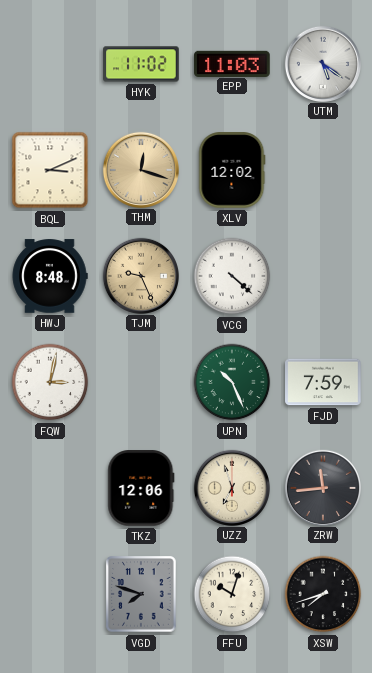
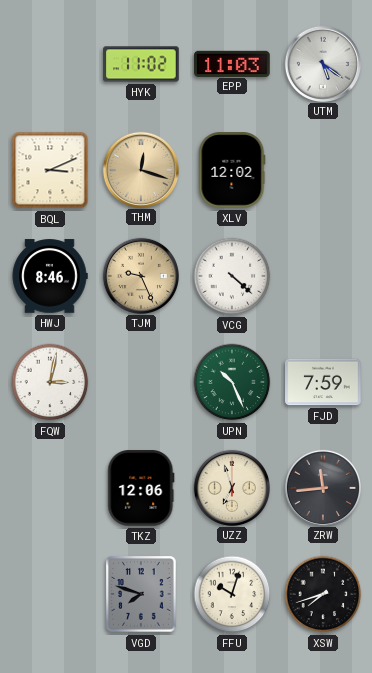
HWJ: 8:48 -> 8:46 (50, 276)
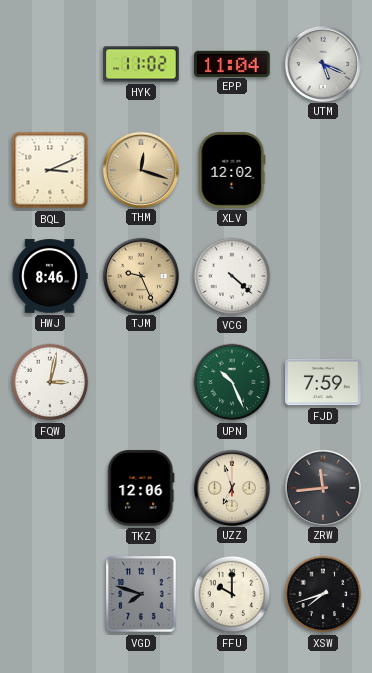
EPP: 11:03 -> 11:04 (232, 63)
UTM: 5:21 -> 5:19 (322, 63)
FFU: 10:03 -> 10:00 (232, 594)
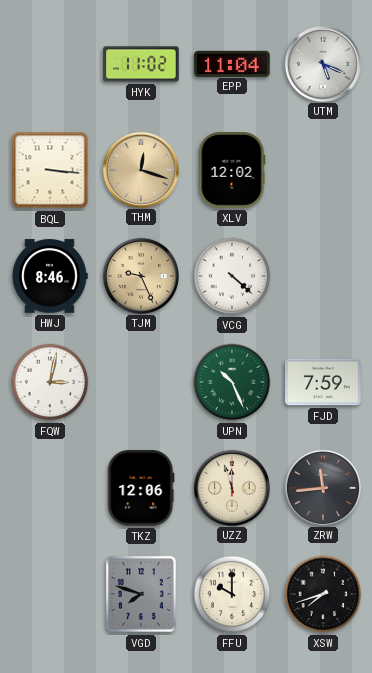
BQL: 3:11 -> 3:16 (50, 170)
UZZ: 6:57 -> 11:57 (231, 487)
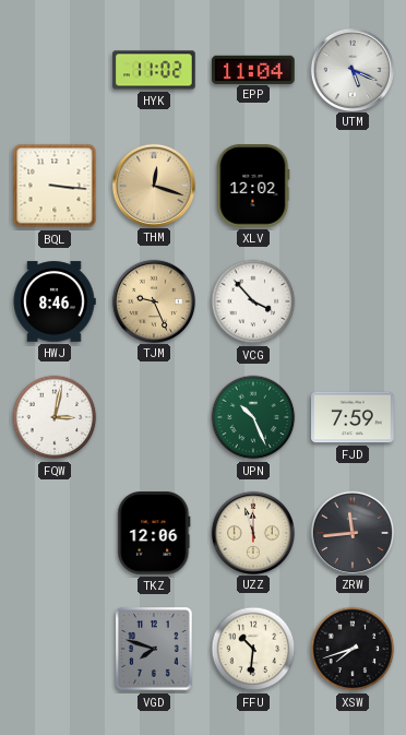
VCG: 4:22 -> 3:53 (253, 301)
FFU: 10:00 -> 10:31 (253, 649)
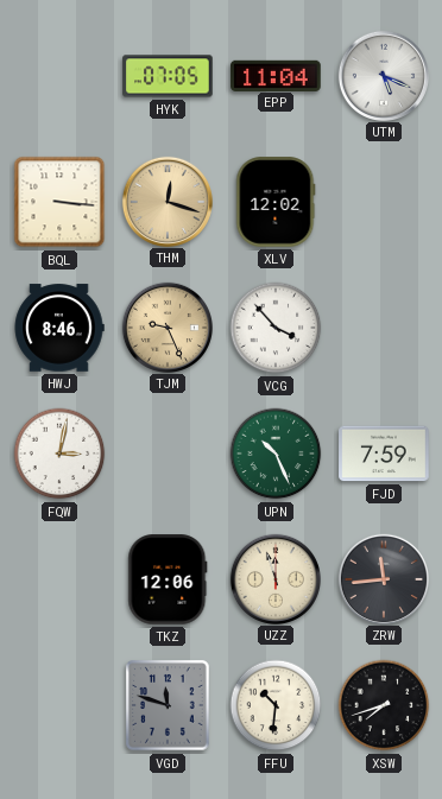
HYK: 11:02 -> 07:05 (168, 76)
VGD: 7:48 -> 11:48 (168, 705)
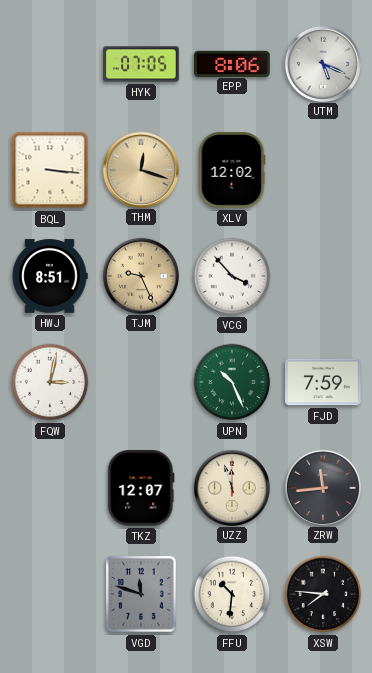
EPP: 11:04 -> 8:06 (232, 63)
HWJ: 8:46 -> 8:51 (50, 276)
TKZ: 12:06 -> 12:07 (141, 488)
XSW: 7:42 -> 7:46 (323, 594)
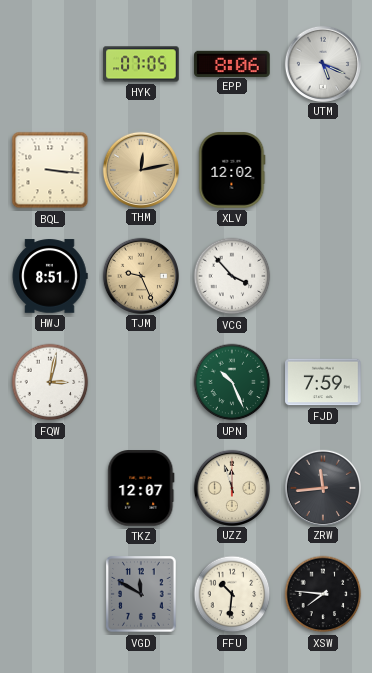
THM: 12:18 -> 12:13 (140, 169)
VGD: 11:48 -> 11:50 (141, 594)
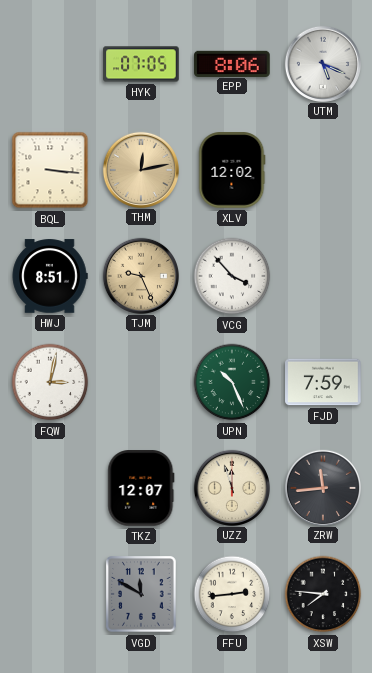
FFU: 10:31 -> 2:44 (232, 594)
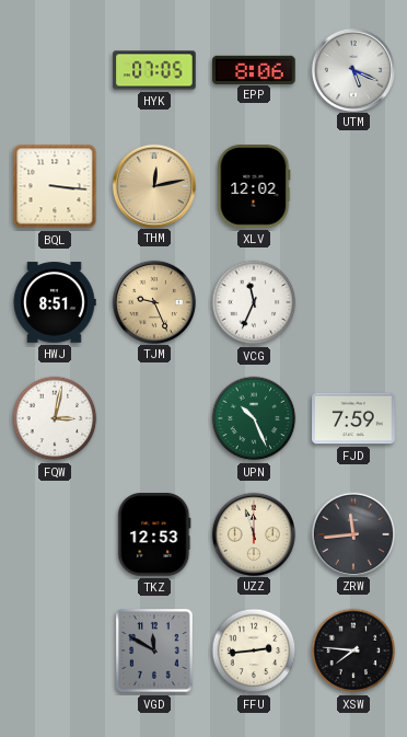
VCG: 3:53 -> 11:34 (254, 302)
TKZ: 12:07 -> 12:53 (154, 534)
